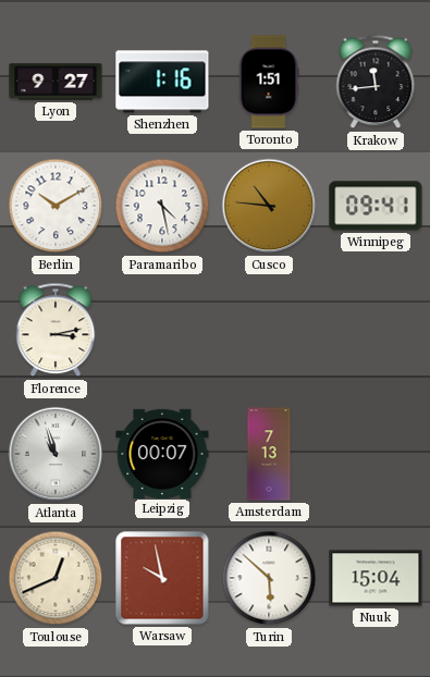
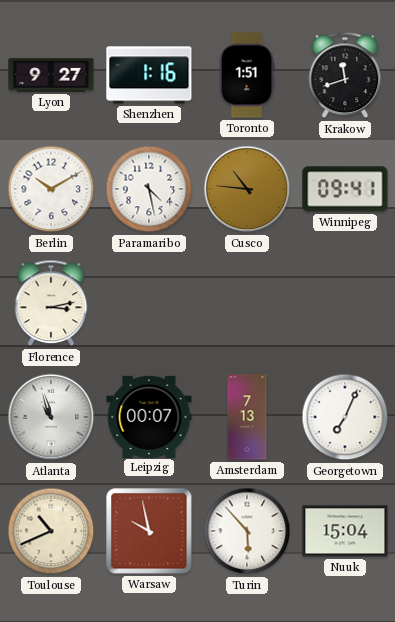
Krakow: 11:44 -> 11:42 (345, 75)
Georgetown: none -> 7:04 (345, 417)
Toulouse: 12:41 -> 10:41 (51, 531)
Turin: 5:52 -> 5:53 (247, 531)
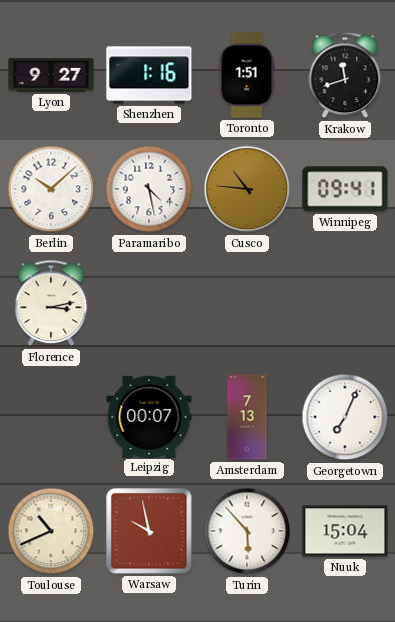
Berlin: 10:10 -> 10:08 (51, 189)
Atlanta: 10:57 -> none (51, 417)
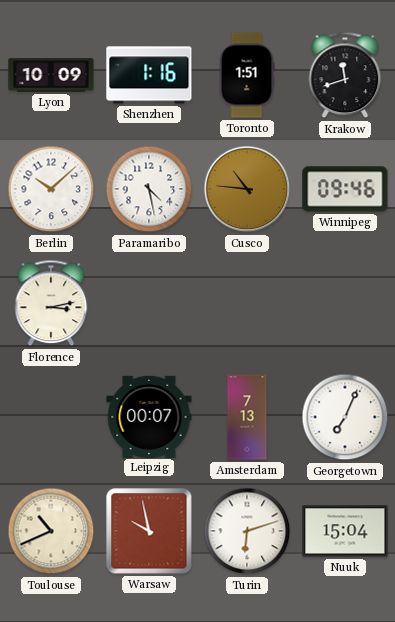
Lyon: 9:27 -> 10:09 (51, 75)
Winnipeg: 09:41 -> 09:46 (345, 189)
Turin: 5:53 -> 6:12 (247, 531)
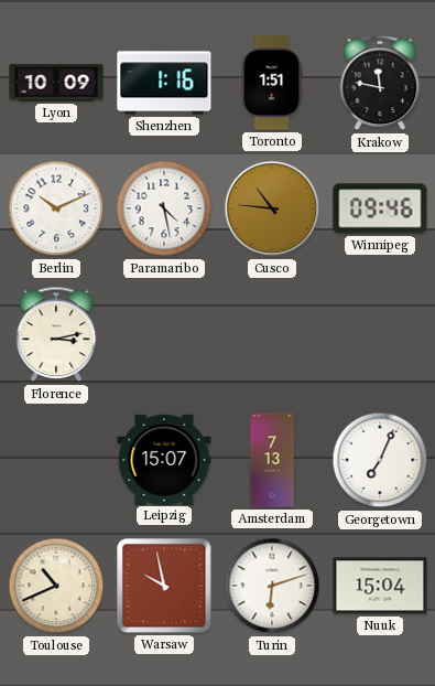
Krakow: 11:42 -> 11:47 (380, 83)
Berlin: 10:08 -> 10:11 (56, 208)
Leipzig: 00:07 -> 15:07 (164, 459)
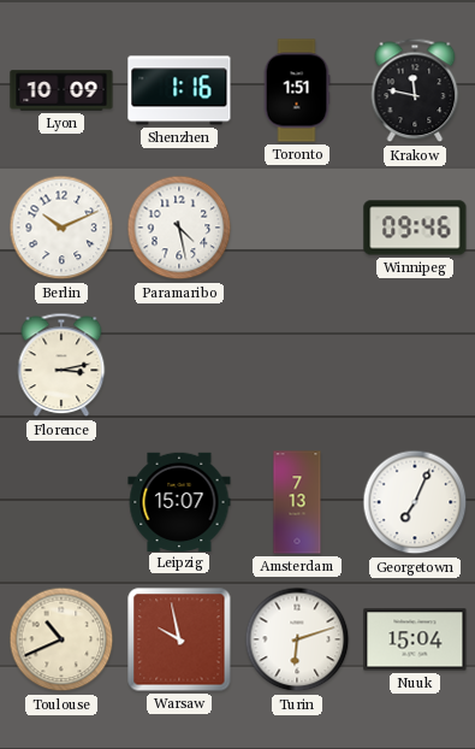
Cusco: 10:46 -> none (272, 208)
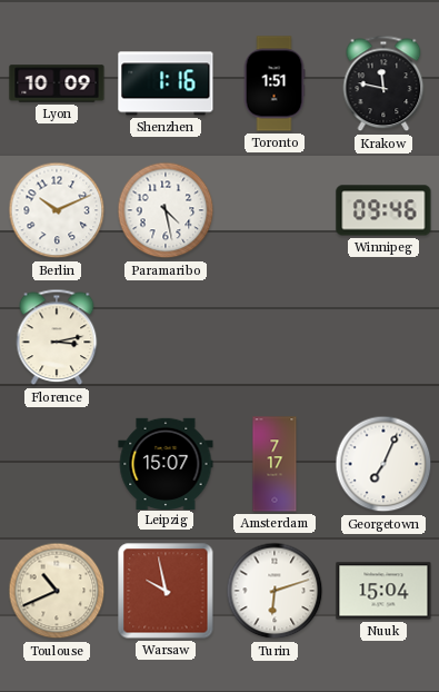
Amsterdam: 7:13 -> 7:17 (275, 464)
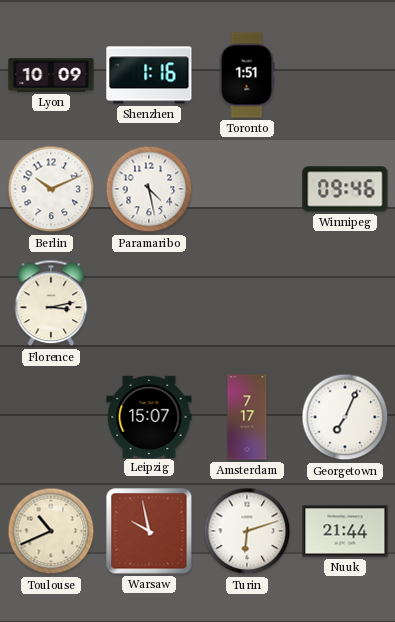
Krakow: 11:47 -> none (383, 83)
Nuuk: 15:04 -> 21:44 (345, 531)
